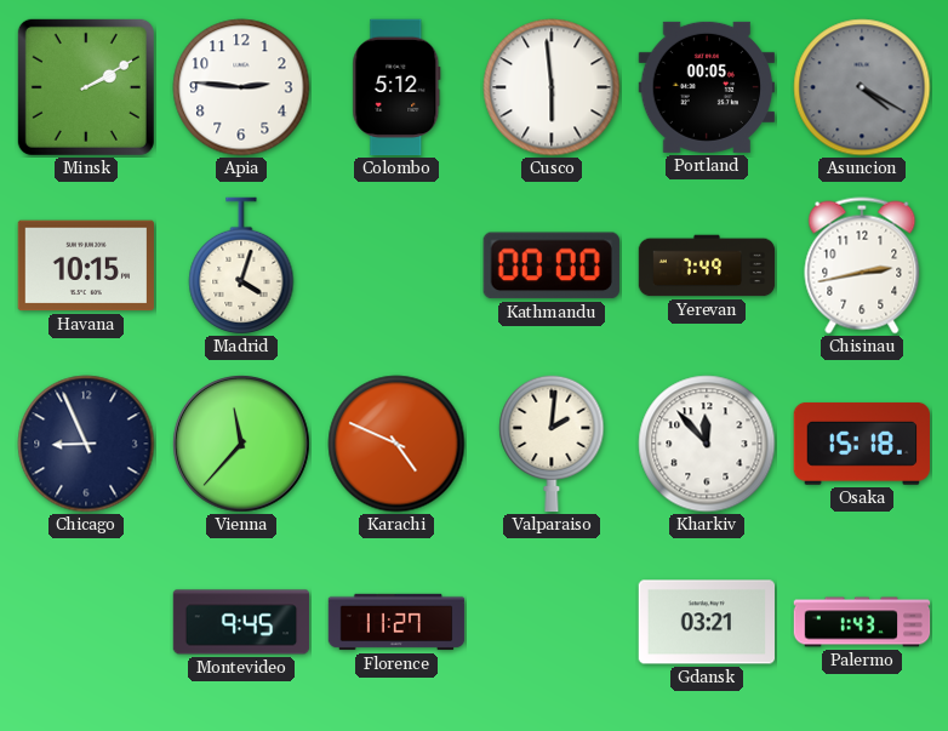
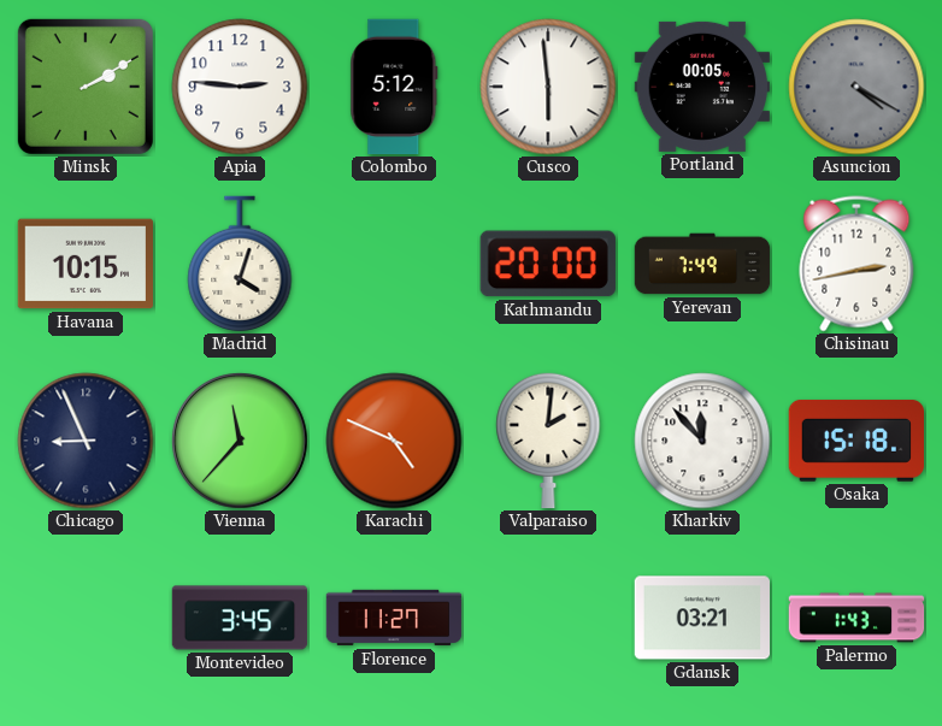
Kathmandu: 00:00 -> 20:00 (548, 264)
Montevideo: 9:45 -> 3:45 (240, 618)
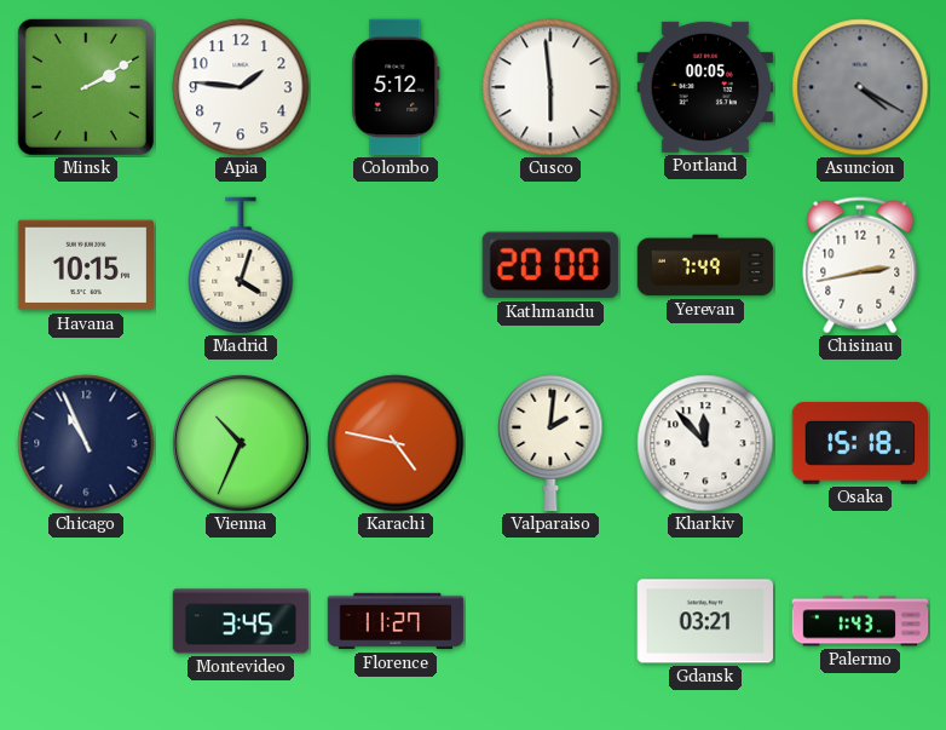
Apia: 2:46 -> 1:46 (241, 87)
Chicago: 8:56 -> 10:56 (86, 443)
Vienna: 11:37 -> 10:34 (241, 443)
Karachi: 4:49 -> 4:47 (396, 443)
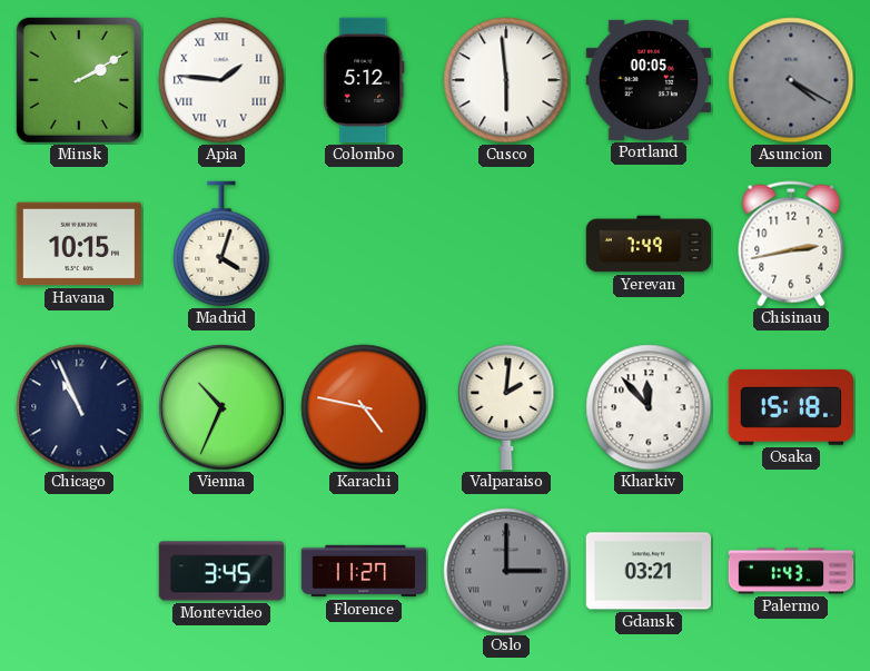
Apia numerals: Arabic -> Roman (221, 80)
Kathmandu: 20:00 -> none (550, 265)
Oslo: none -> 3:00 (506, 571)
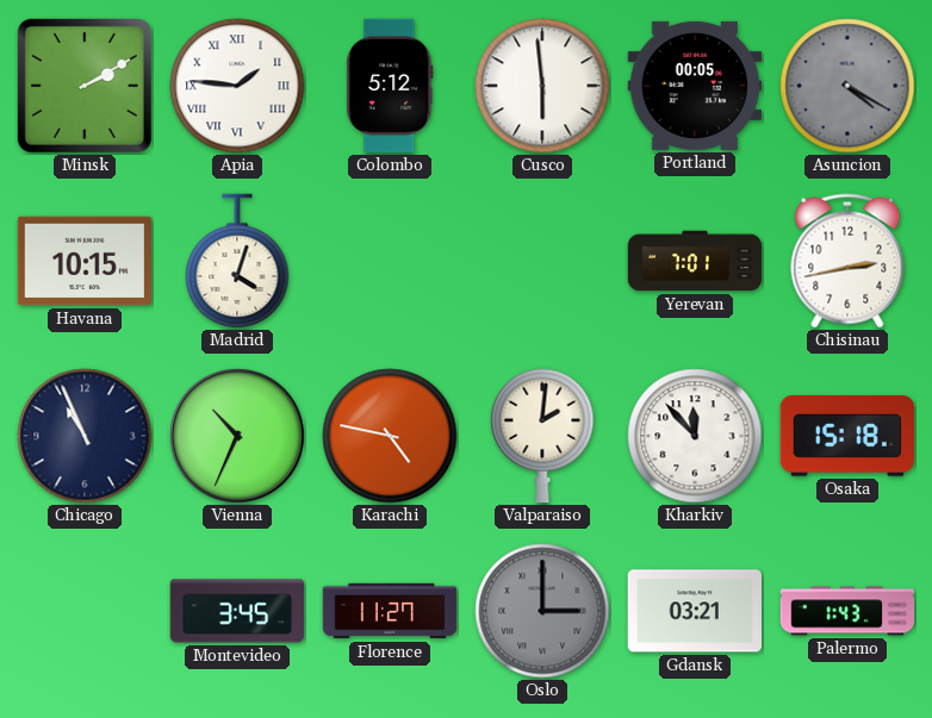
Yerevan: 7:49 -> 7:01 (695, 261)
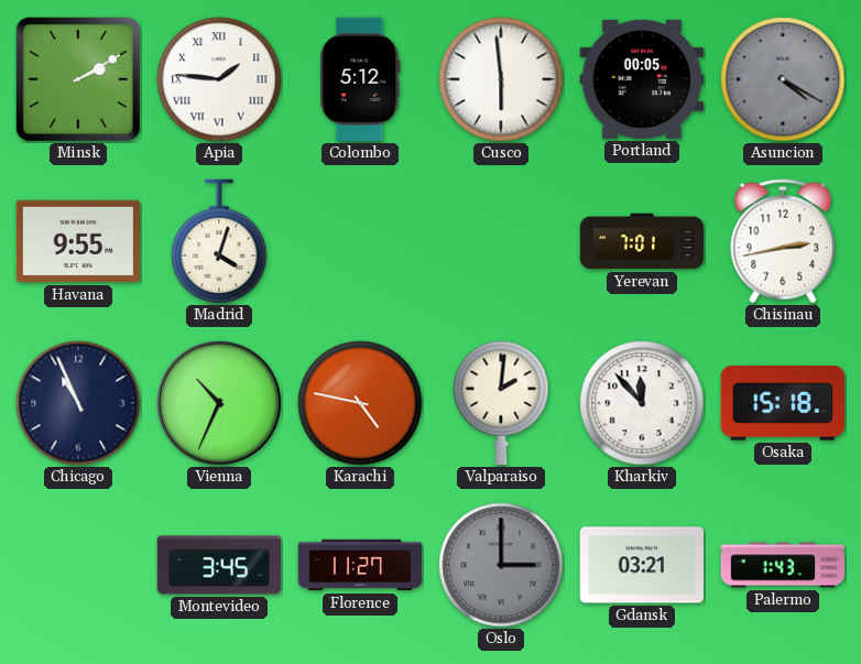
Havana: 10:15 -> 9:55 (78, 241)
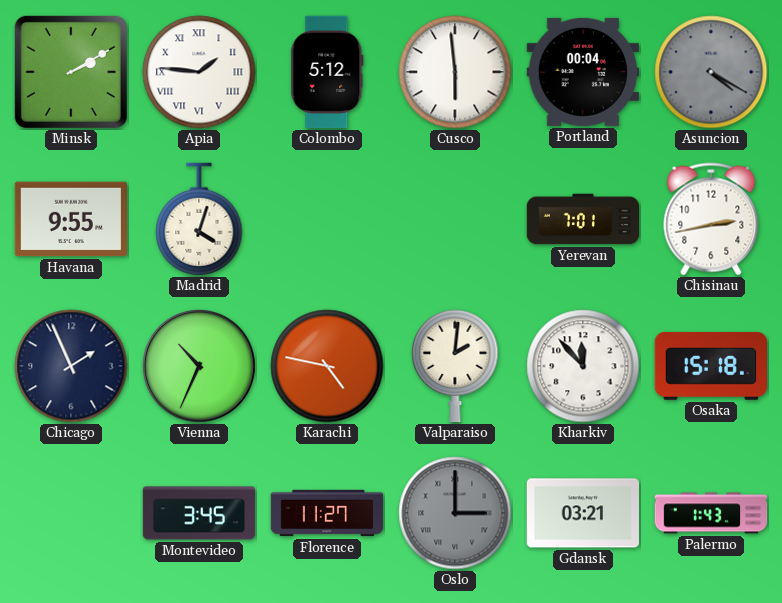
Portland: 00:05 -> 00:04 (582, 72)
Chicago: 10:56 -> 1:56 (71, 366)
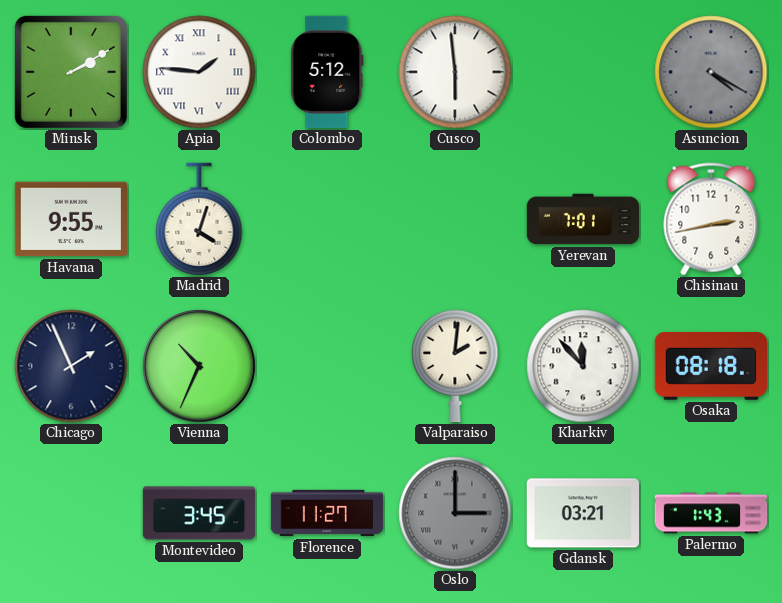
Portland: 00:04 -> none (582, 72)
Karachi: 4:47 -> none (327, 366)
Osaka: 15:18 -> 08:18 (710, 366)
